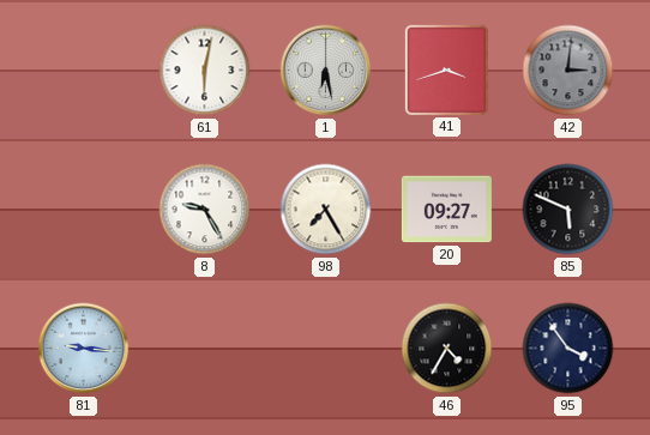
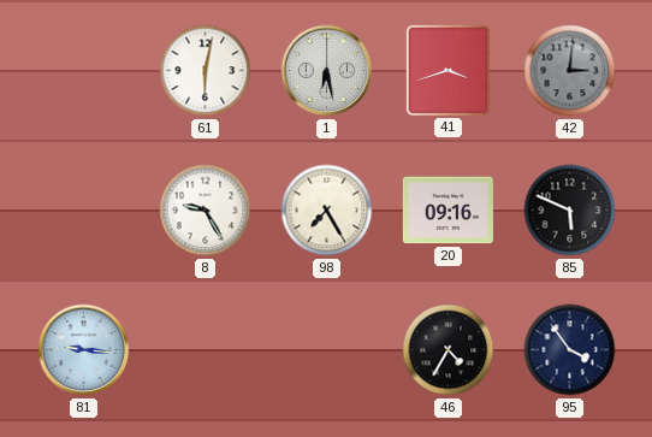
20: 09:27 -> 09:16 (447, 211)
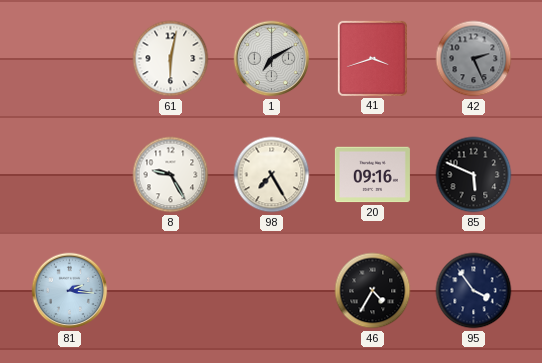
1: 6:28 -> 7:10 (272, 59)
42: 3:01 -> 2:26 (474, 59)
81: 9:16 -> 2:16 (70, 291)
